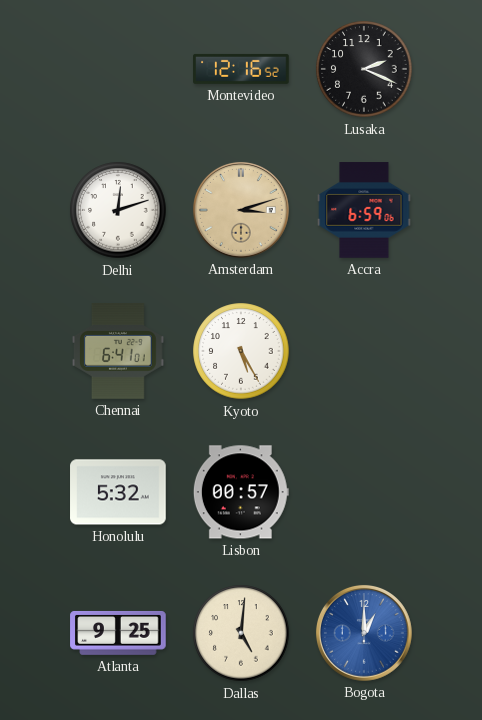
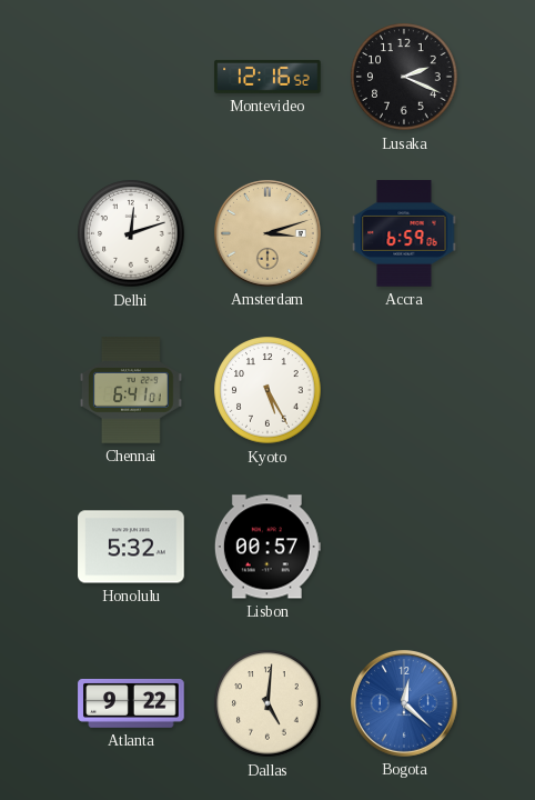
Atlanta: 9:25 -> 9:22 (131, 703)
Bogota: 1:00 -> 12:22 (404, 703)
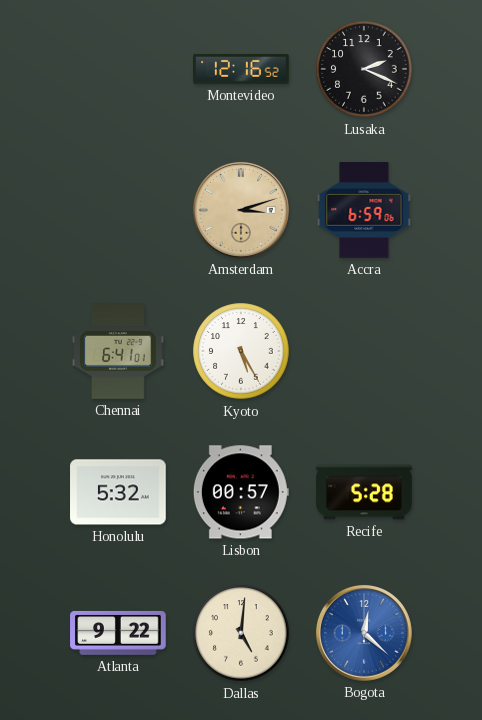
Delhi: 12:12 -> none (131, 233)
Recife: none -> 5:28 (364, 492)
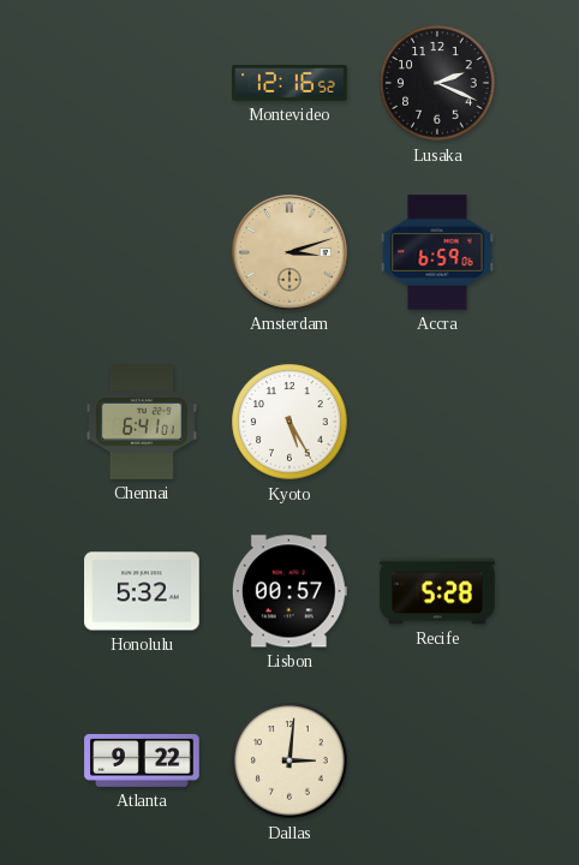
Dallas: 5:01 -> 3:01 (289, 760)
Bogota: 12:22 -> none (364, 633)
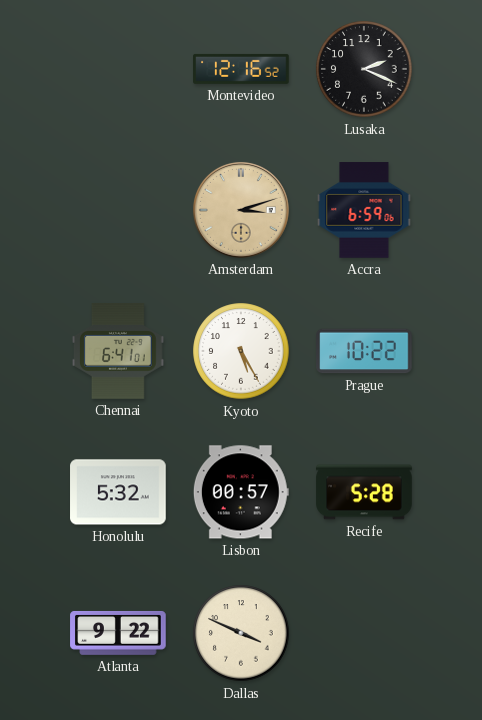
Prague: none -> 10:22 (364, 351)
Dallas: 3:01 -> 3:49 (241, 633)
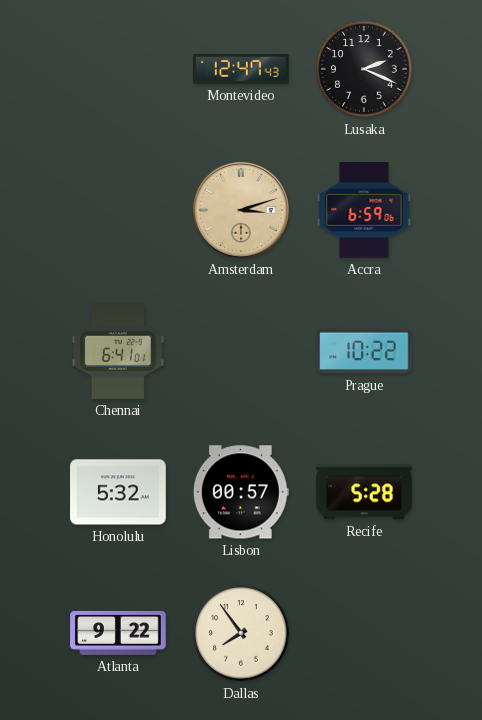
Montevideo: 12:16 -> 12:47 (241, 69)
Kyoto: 5:25 -> none (241, 351)
Dallas: 3:49 -> 7:54 (241, 633)
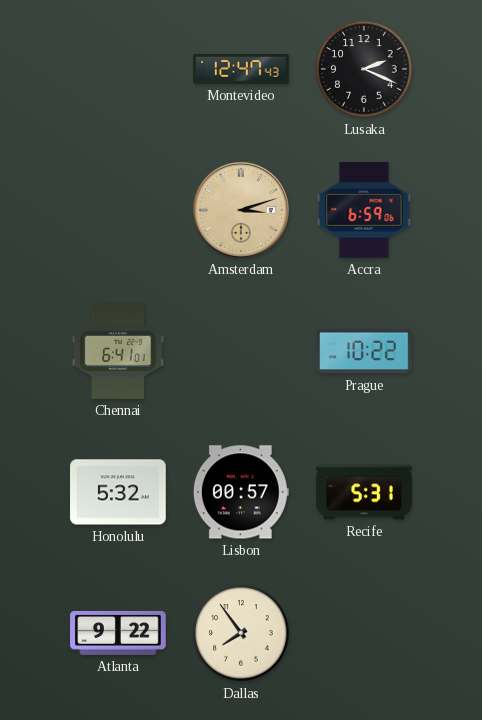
Recife: 5:28 -> 5:31 (364, 492)
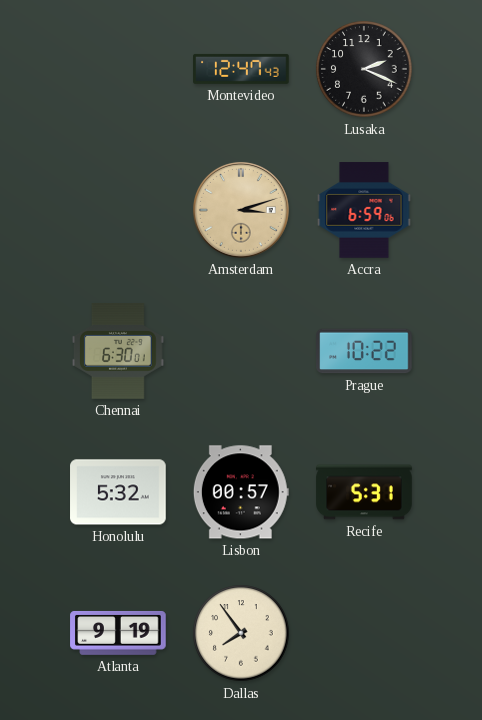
Chennai: 6:41 -> 6:30 (118, 351)
Atlanta: 9:22 -> 9:19 (118, 633)
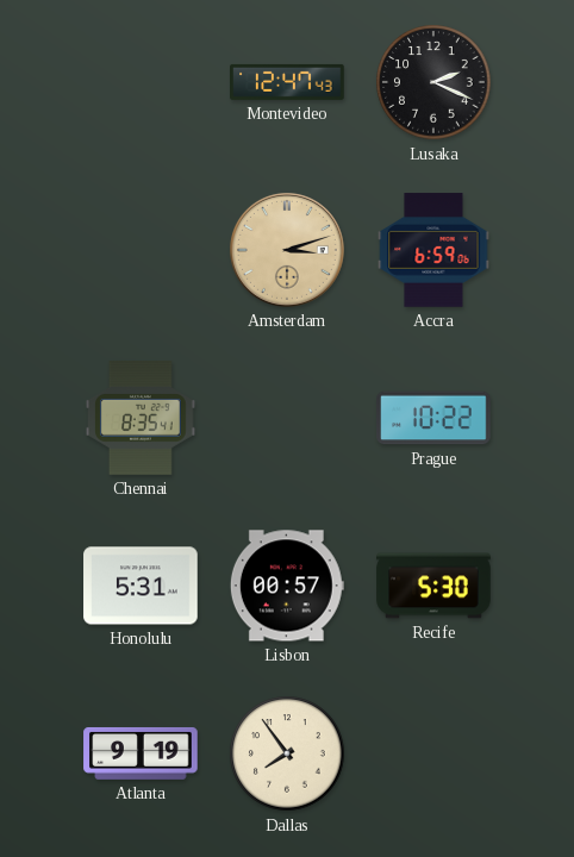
Chennai: 6:30 -> 8:35 (141, 418)
Honolulu: 5:32 -> 5:31 (141, 586)
Recife: 5:31 -> 5:30 (433, 586)
